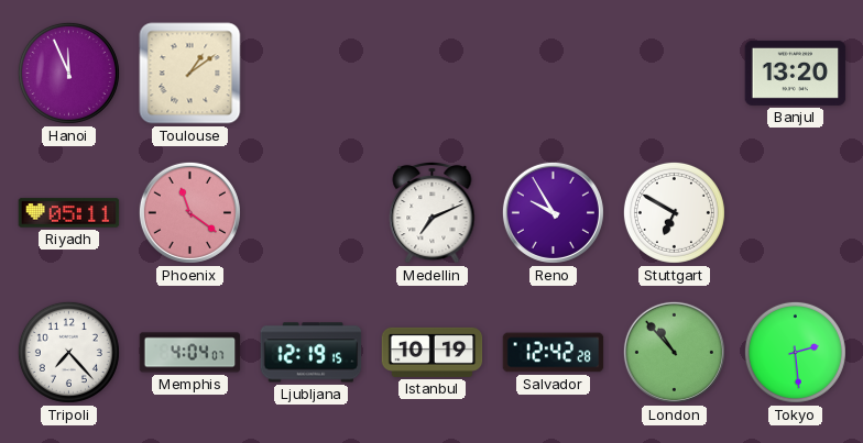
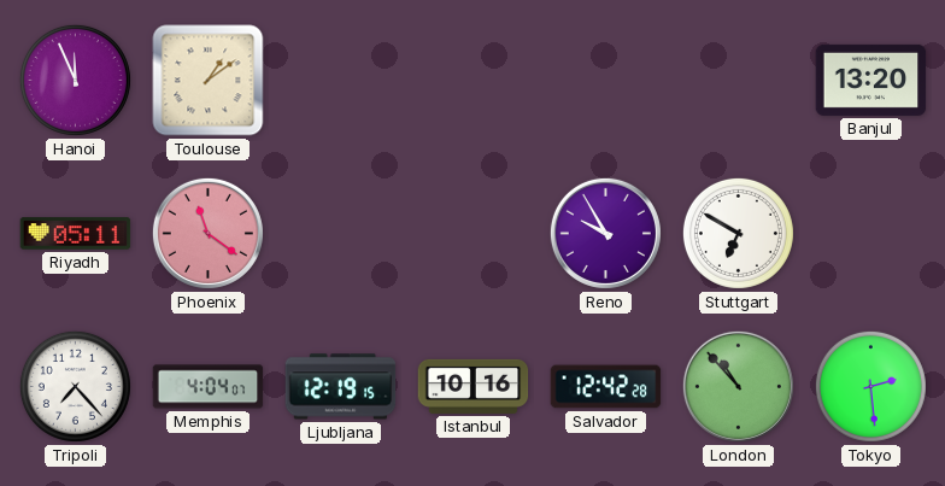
Medellin: 7:11 -> none (433, 213)
Istanbul: 10:19 -> 10:16 (474, 386)
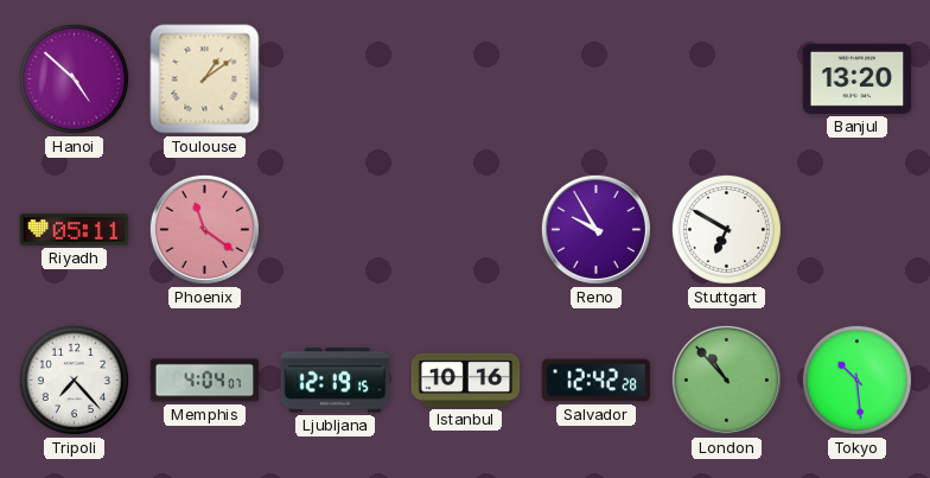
Hanoi: 11:56 -> 4:52 (74, 78)
Tokyo: 2:29 -> 10:29 (856, 380)
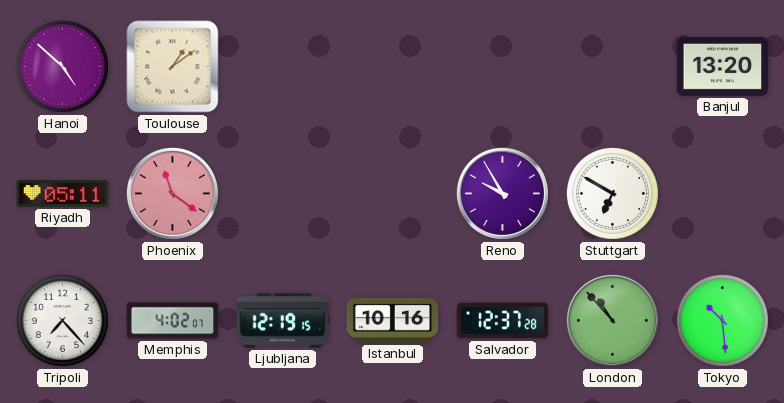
Memphis: 4:04 -> 4:02 (173, 321)
Salvador: 12:42 -> 12:37 (503, 321)
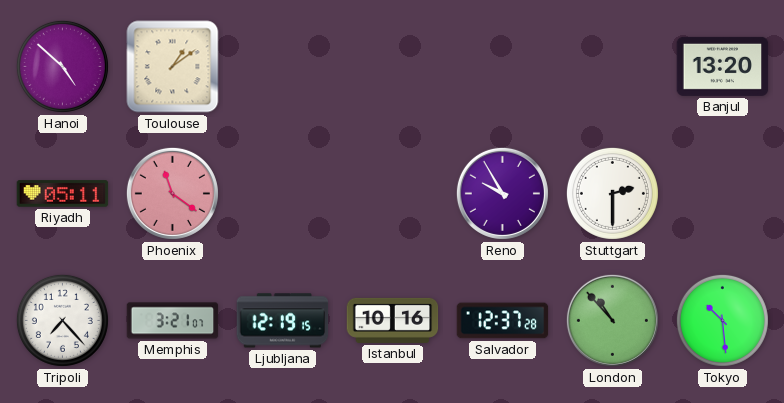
Stuttgart: 6:50 -> 2:30 (612, 193)
Memphis: 4:02 -> 3:21 (173, 321)
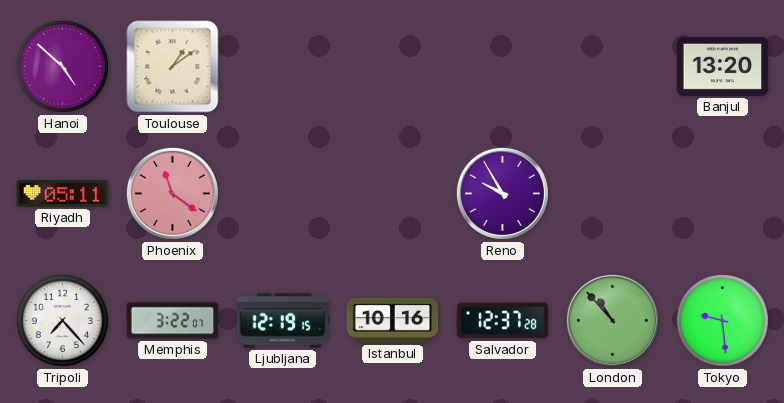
Stuttgart: 2:30 -> none (612, 193)
Memphis: 3:21 -> 3:22 (173, 321)
Tokyo: 10:29 -> 9:29 (722, 320)
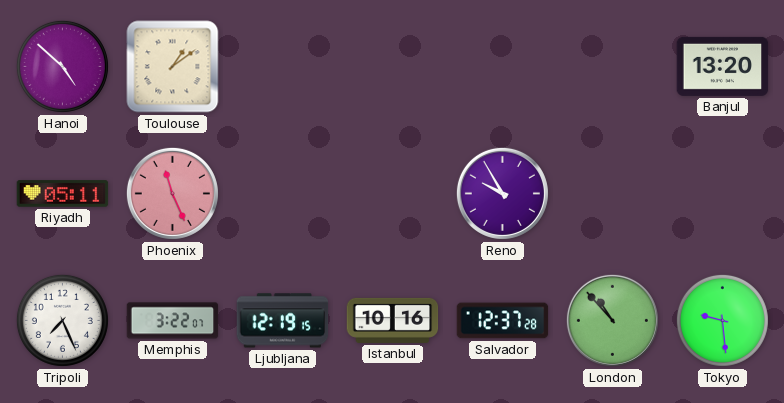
Phoenix: 11:21 -> 11:26 (172, 193)
Tripoli: 7:23 -> 7:26 (62, 320)
